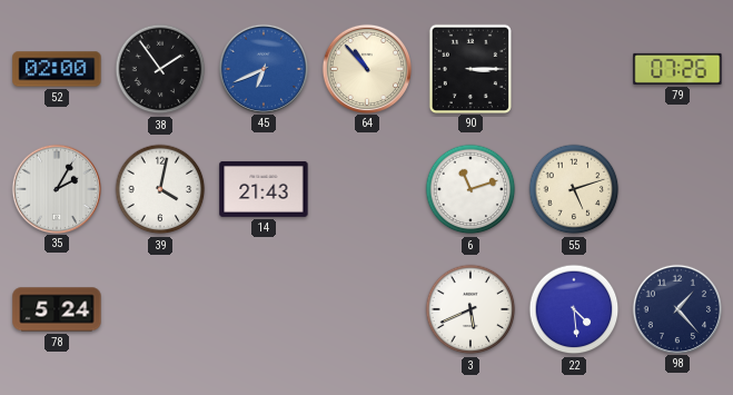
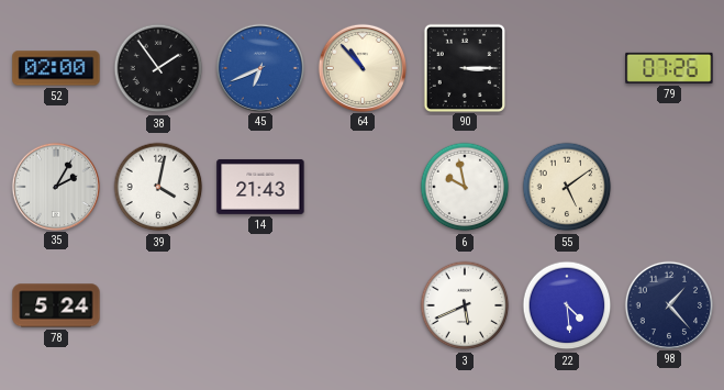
6: 11:12 -> 9:58 (465, 187)
55: 5:12 -> 5:09 (567, 187)
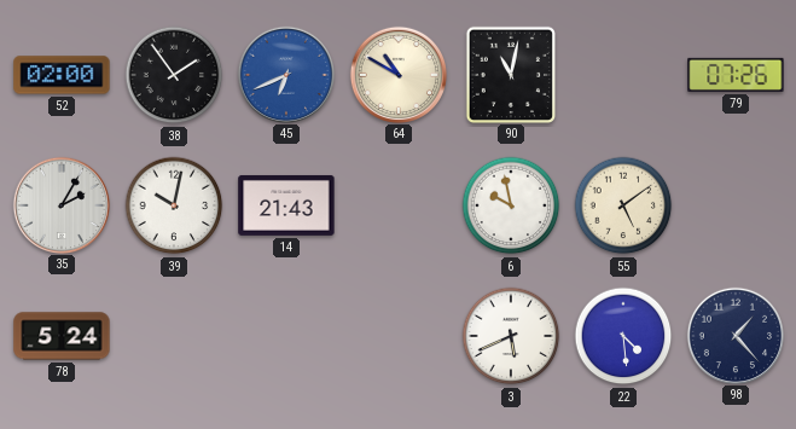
64: 10:53 -> 10:50 (397, 74)
90: 3:15 -> 11:02 (510, 74)
39: 4:02 -> 10:02 (174, 205)
